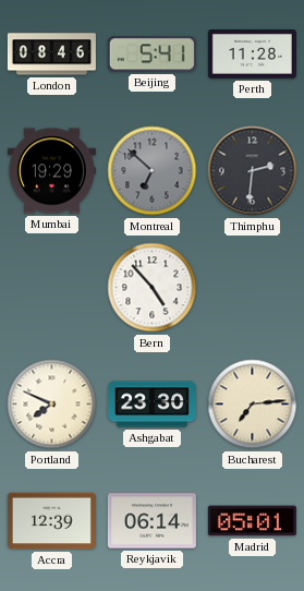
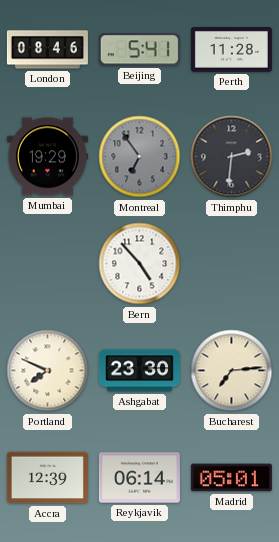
Montreal: 6:52 -> 6:54 (140, 157)
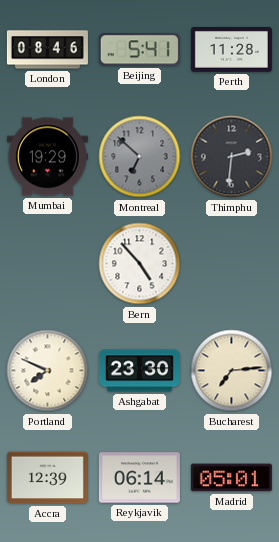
Montreal: 6:54 -> 6:52 (140, 157)
